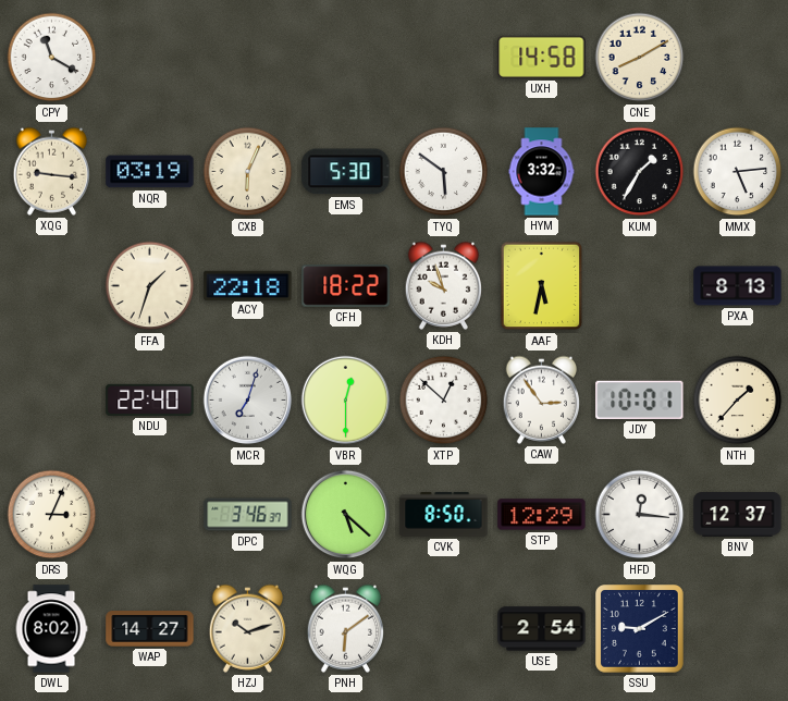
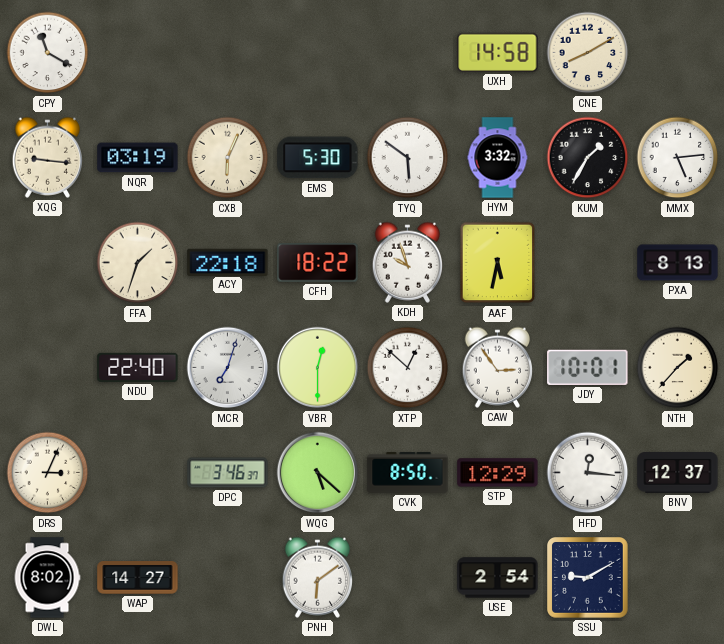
HZJ: 10:12 -> none (247, 628)
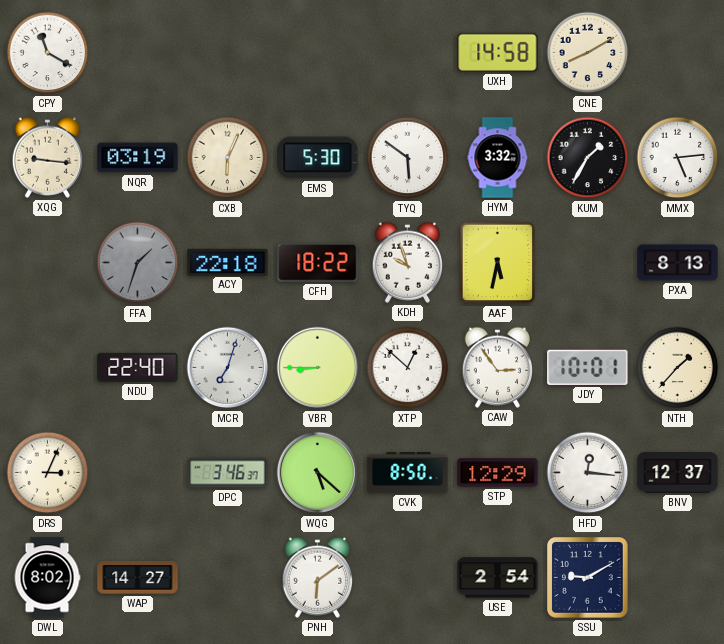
FFA dial: cream -> grey (138, 263)
VBR: 12:30 -> 8:45 (318, 368)
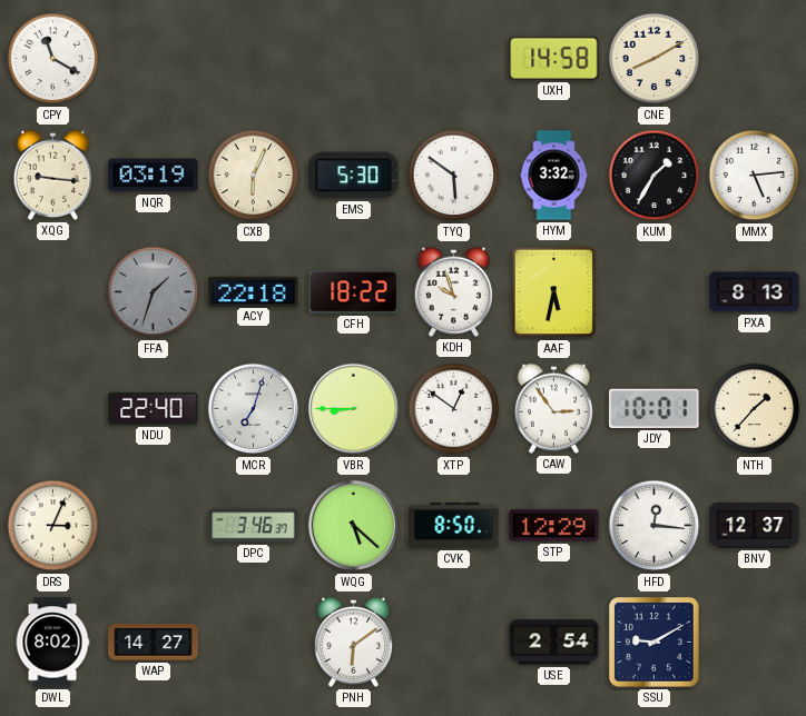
XTP: 12:52 -> 12:51 (454, 409)
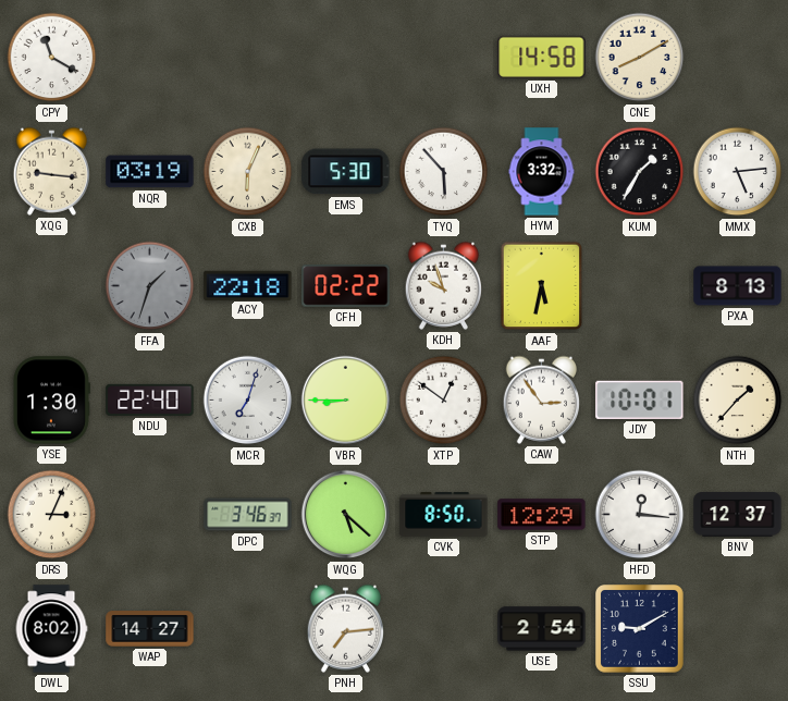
TYQ: 5:51 -> 5:53 (444, 172)
CFH: 18:22 -> 02:22 (346, 286)
YSE: none -> 1:30 (51, 401)
PNH: 6:09 -> 7:14 (345, 628)
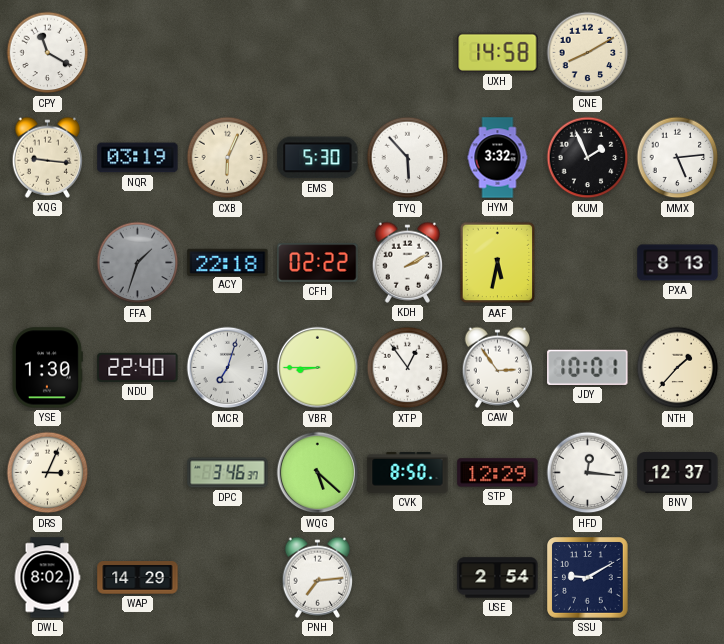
KUM: 1:35 -> 1:56 (588, 158)
KDH: 9:57 -> 2:10 (407, 262)
XTP: 12:51 -> 12:54 (408, 368)
WAP: 14:27 -> 14:29 (138, 578)
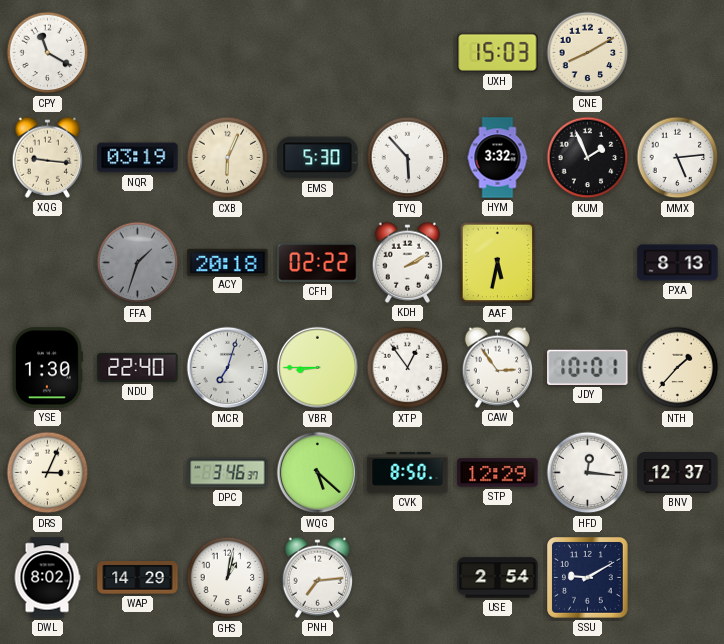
UXH: 14:58 -> 15:03 (498, 52)
ACY: 22:18 -> 20:18 (228, 262)
GHS: none -> 1:02 (228, 578)
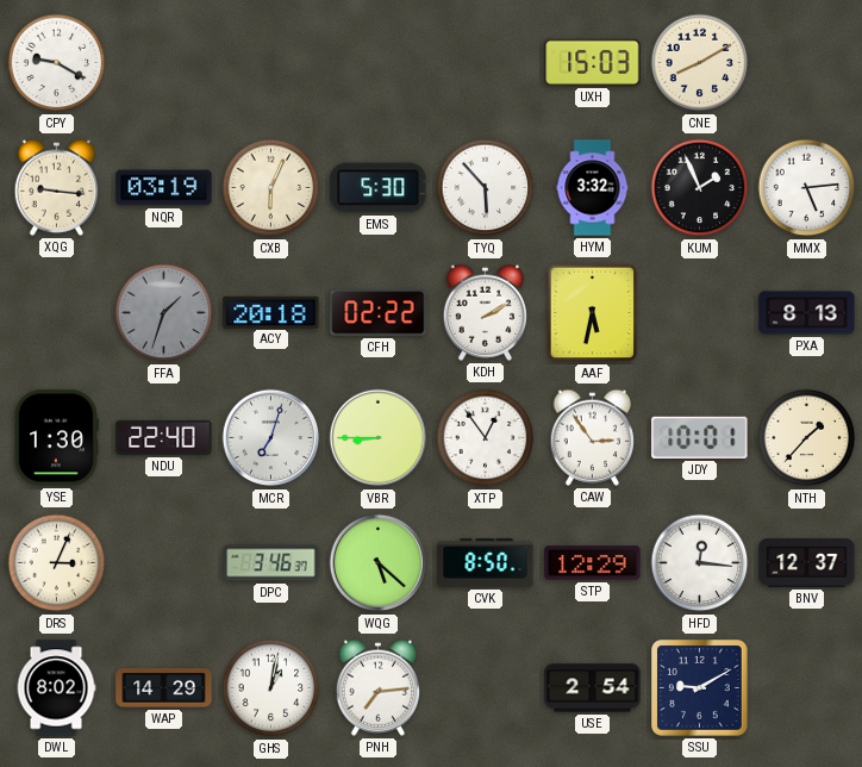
CPY: 11:20 -> 9:20 (57, 63)
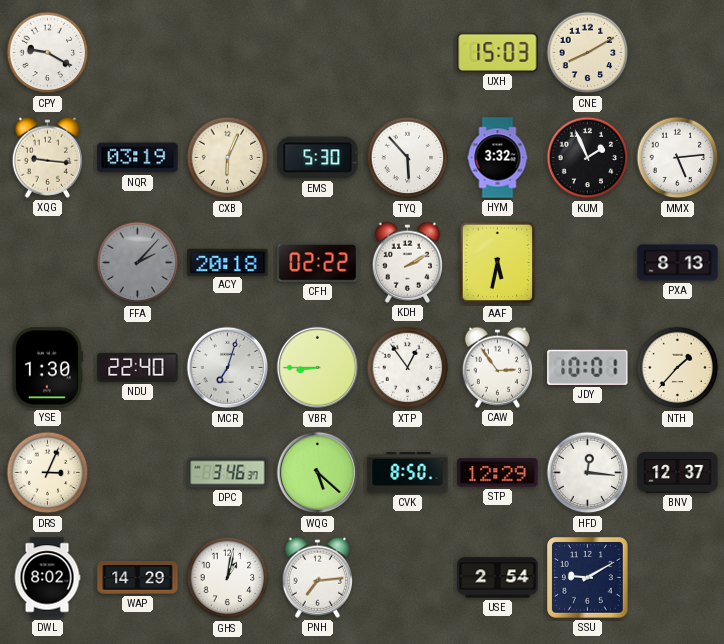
FFA: 1:33 -> 2:07 (138, 263)
